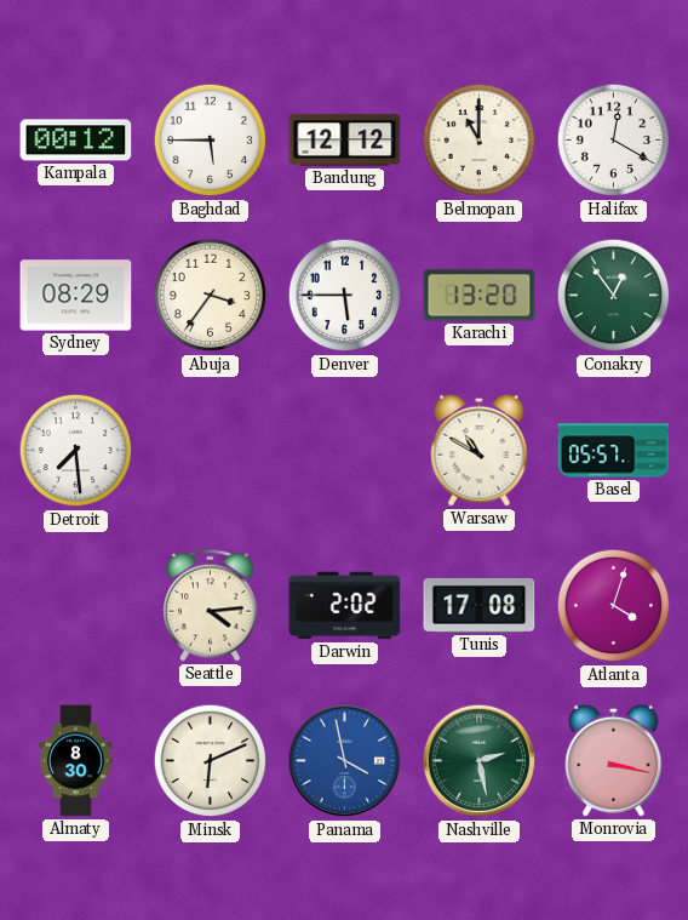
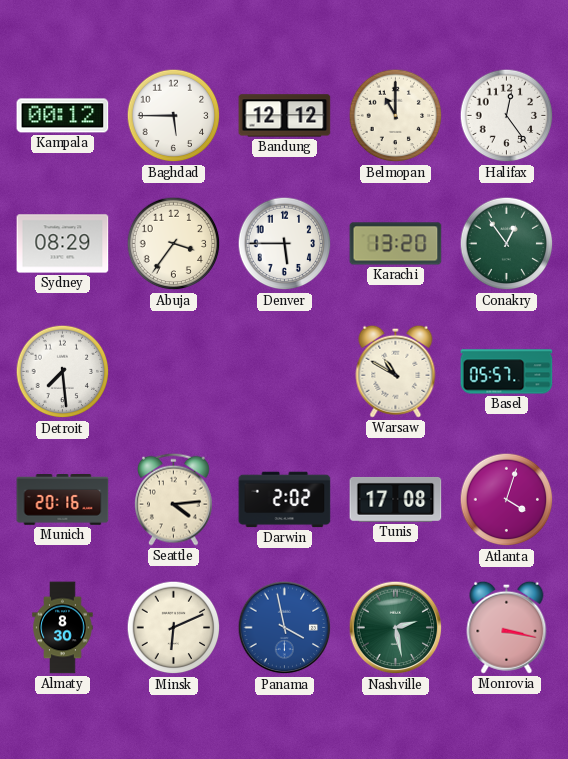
Halifax: 12:20 -> 12:24 (507, 116)
Munich: none -> 20:16 (63, 500)
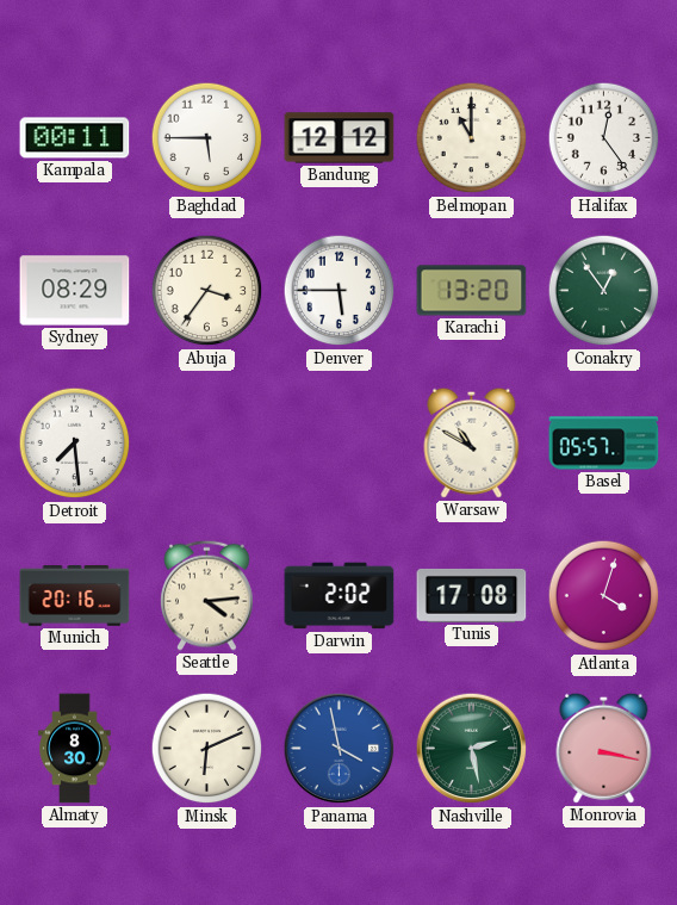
Kampala: 00:12 -> 00:11 (75, 138)
